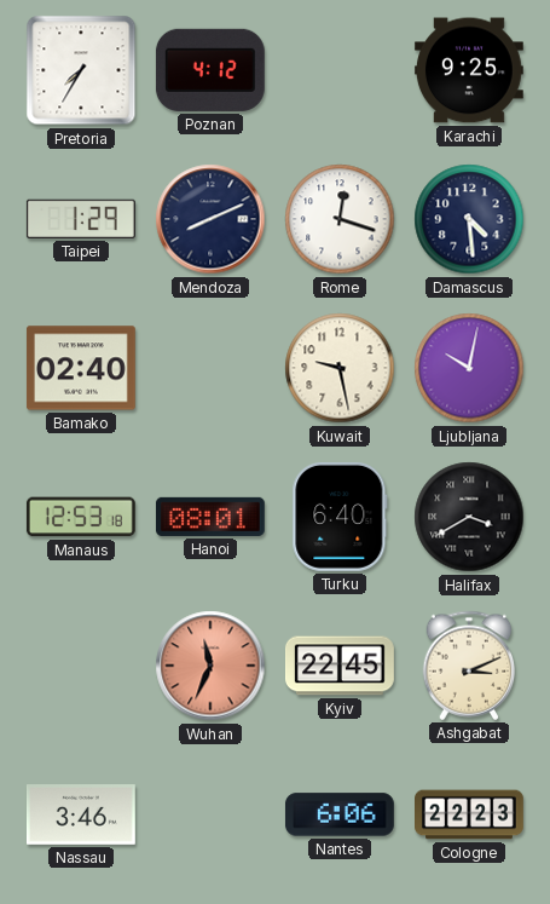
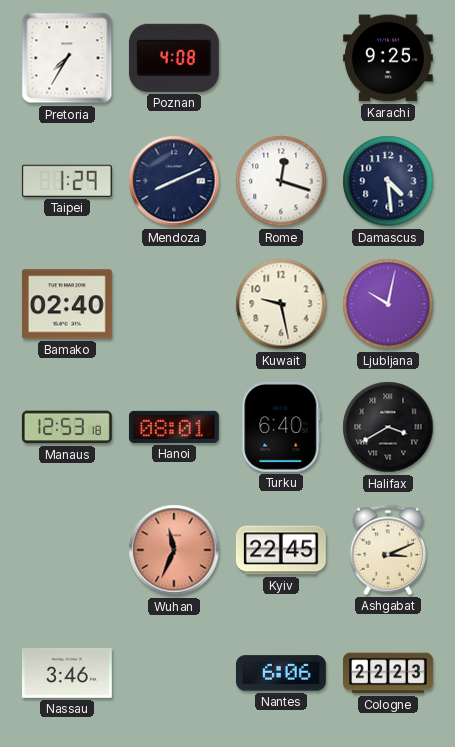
Poznan: 4:12 -> 4:08 (174, 58)
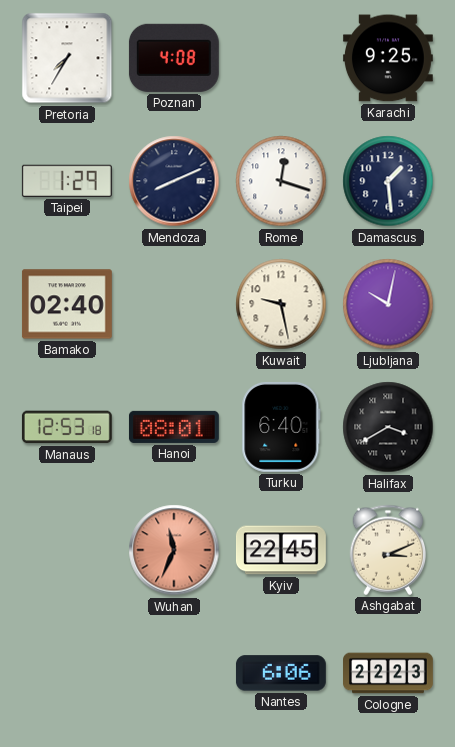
Damascus: 4:29 -> 1:29 (388, 181)
Nassau: 3:46 -> none (67, 674)
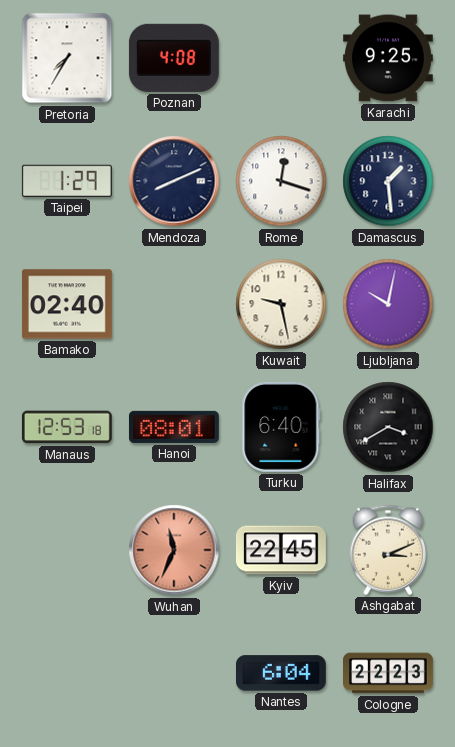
Nantes: 6:06 -> 6:04 (281, 673)
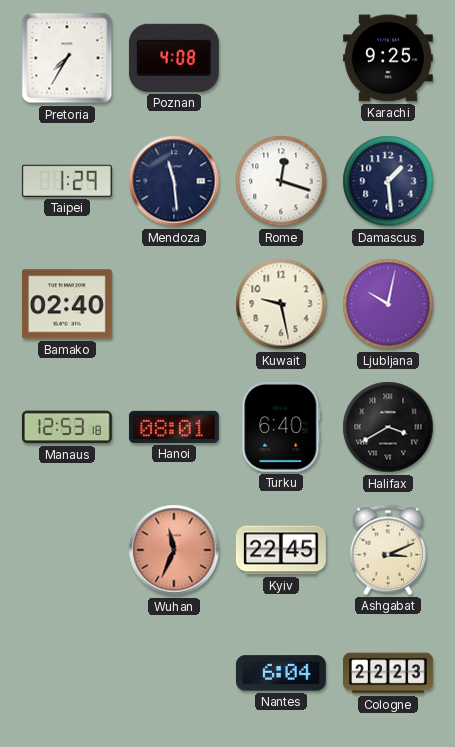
Mendoza: 8:11 -> 11:29 (174, 181)
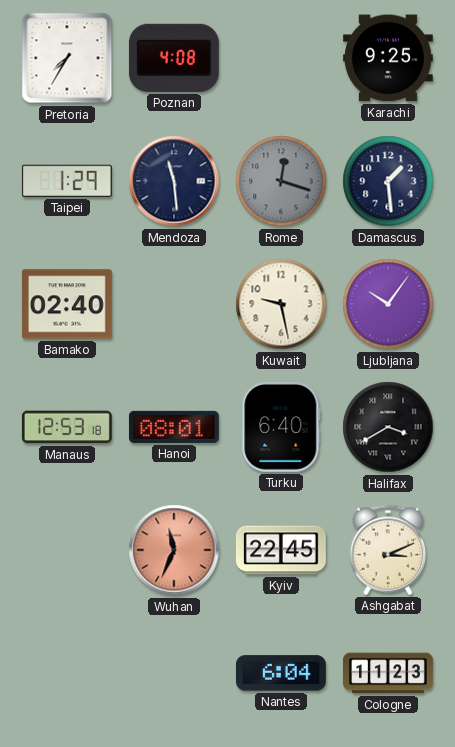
Rome dial: white -> grey (281, 181)
Ljubljana: 10:02 -> 10:06 (388, 304)
Cologne: 22:23 -> 11:23 (389, 673)
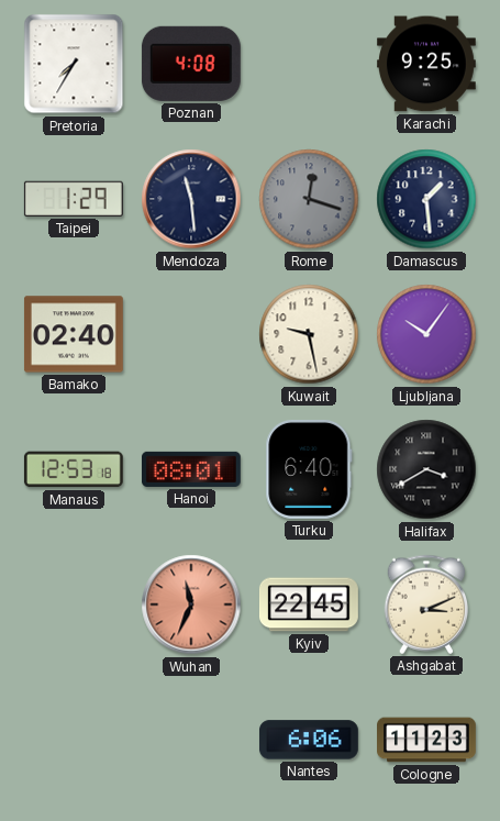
Nantes: 6:04 -> 6:06 (309, 740)
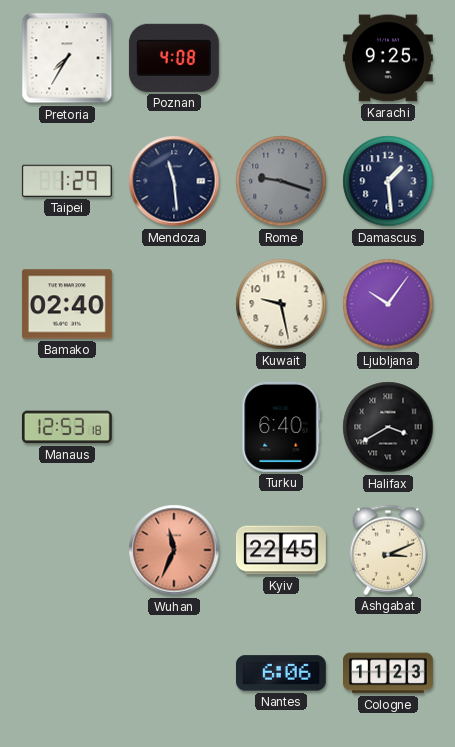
Rome: 12:18 -> 9:18 (281, 181)
Hanoi: 08:01 -> none (191, 469)
